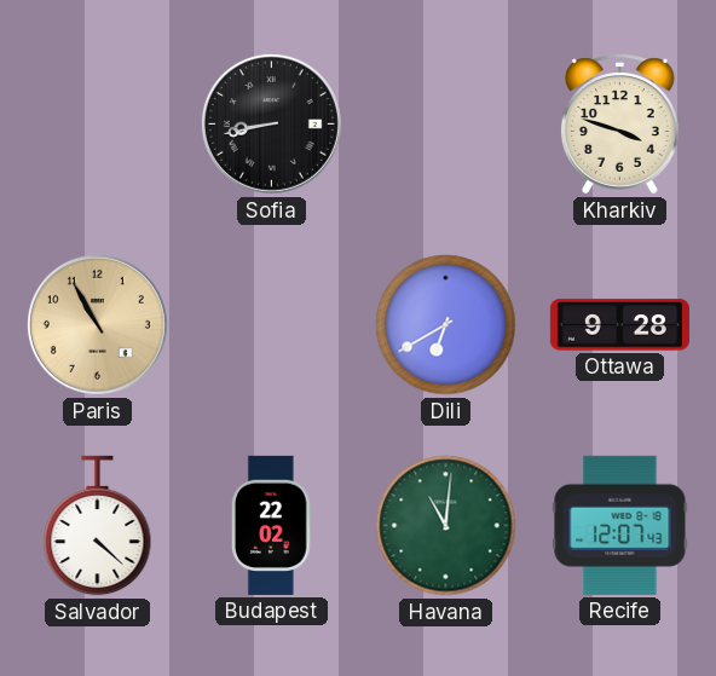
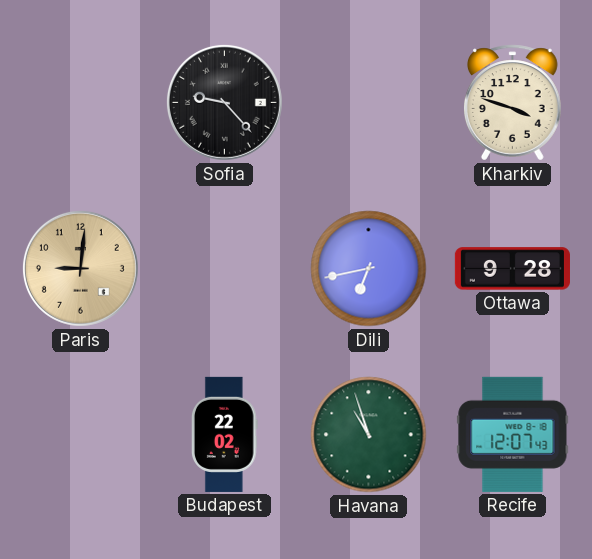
Sofia: 8:43 -> 9:23 (224, 102)
Paris: 10:55 -> 9:01 (80, 268)
Dili: 6:40 -> 6:43 (369, 269)
Salvador: 4:22 -> none (98, 526)
Havana: 11:01 -> 10:57 (369, 435)
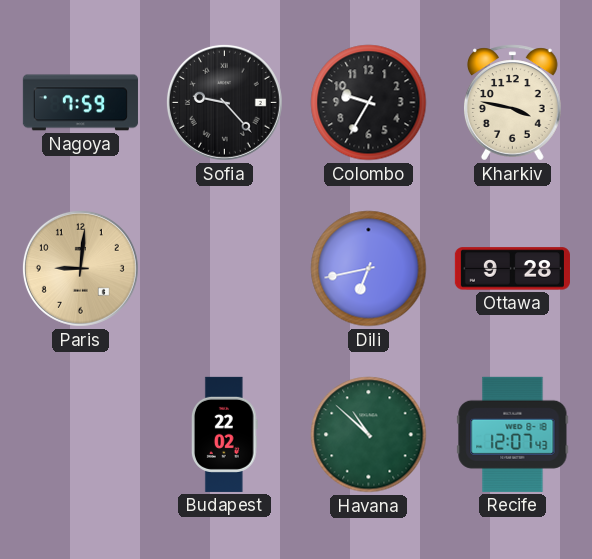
Nagoya: none -> 7:59 (80, 103)
Colombo: none -> 9:35 (369, 103)
Kharkiv: 3:48 -> 3:47 (513, 103)
Havana: 10:57 -> 10:52 (369, 435)
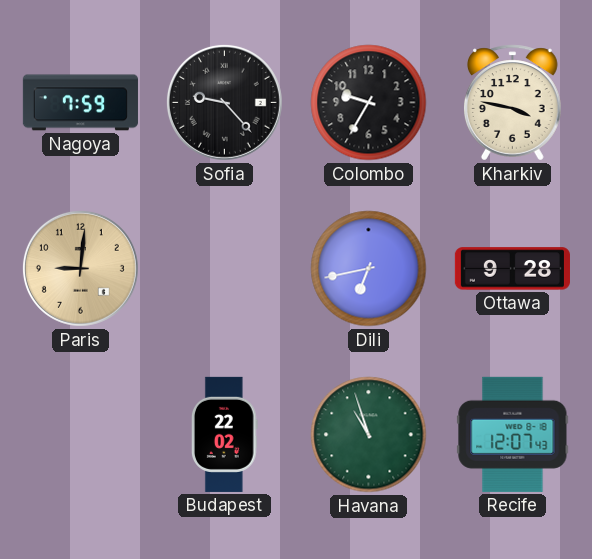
Havana: 10:52 -> 10:57 (369, 435)
